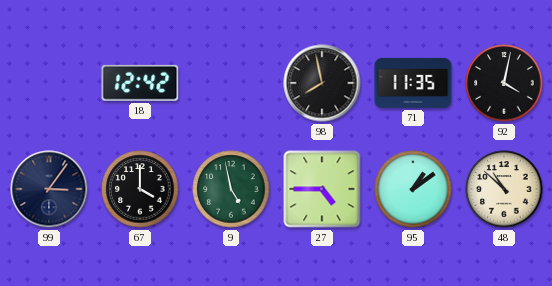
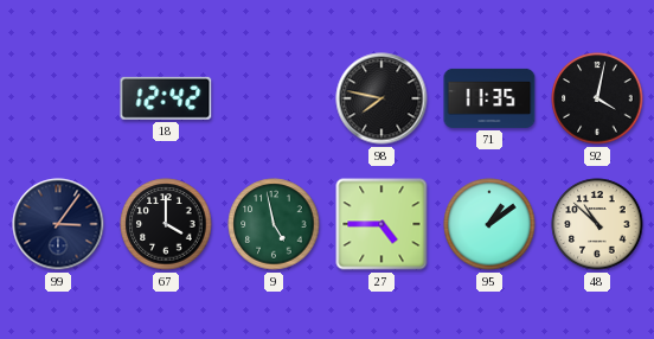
98: 7:58 -> 7:47 (381, 98)
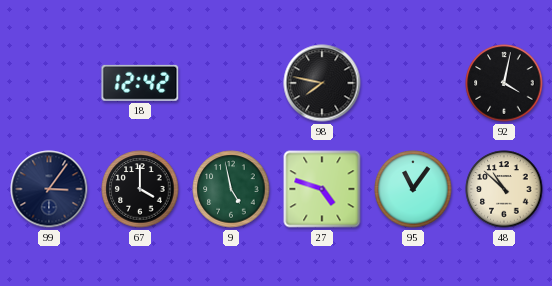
71: 11:35 -> none (489, 98)
27: 4:45 -> 4:48 (322, 189)
95: 1:09 -> 11:06 (413, 189)
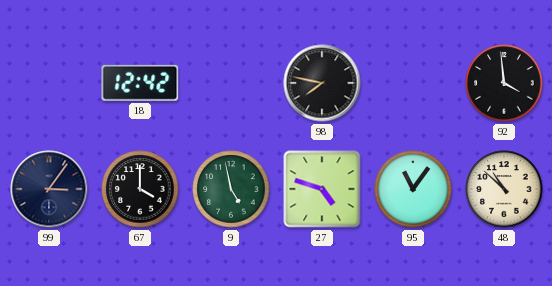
92: 4:02 -> 3:59 (504, 83)
